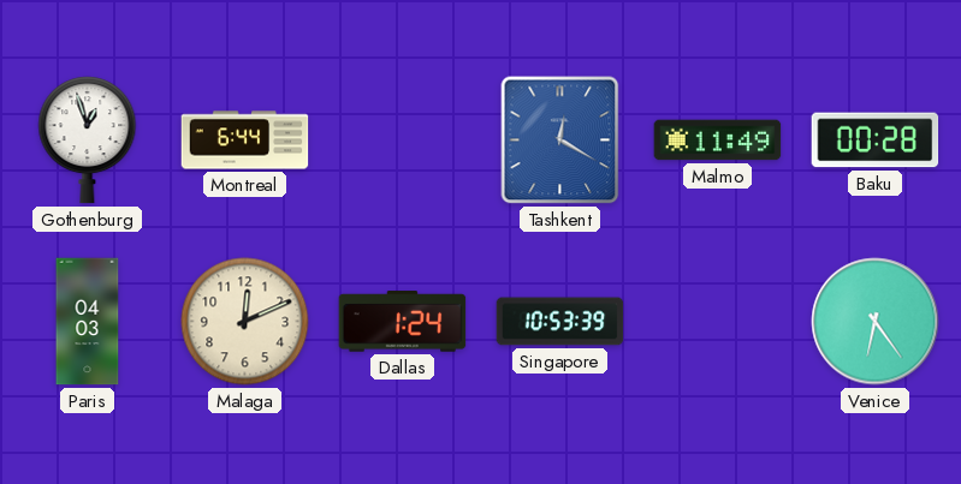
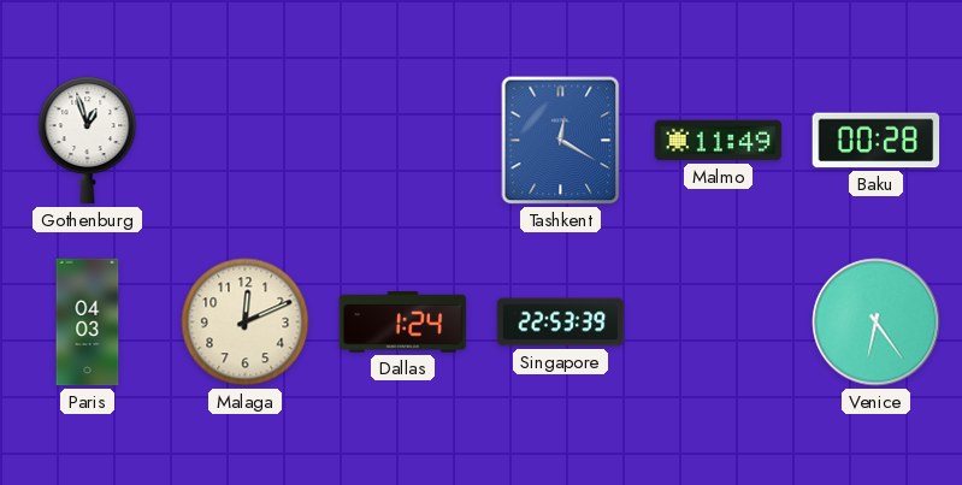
Montreal: 6:44 -> none (245, 141)
Singapore: 10:53 -> 22:53 (561, 323)
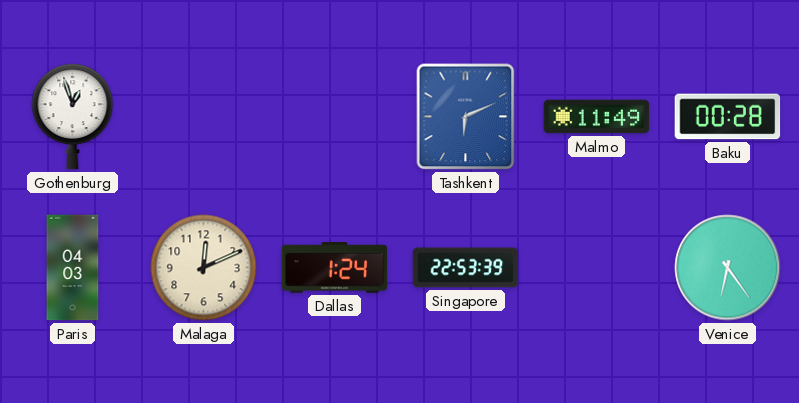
Tashkent: 12:20 -> 6:11 (466, 117)
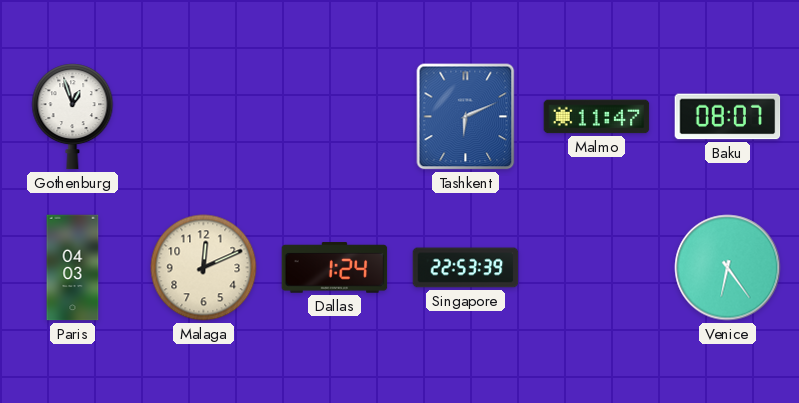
Malmo: 11:49 -> 11:47 (597, 117)
Baku: 00:28 -> 08:07 (728, 117)
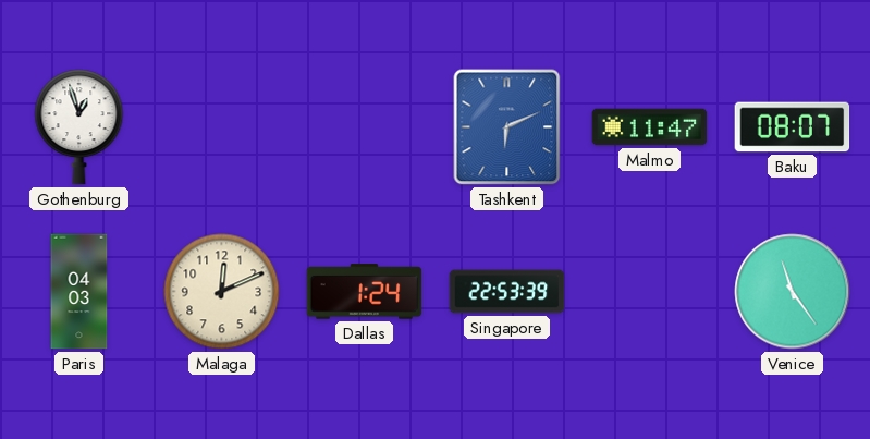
Venice: 6:24 -> 11:24 (793, 292)
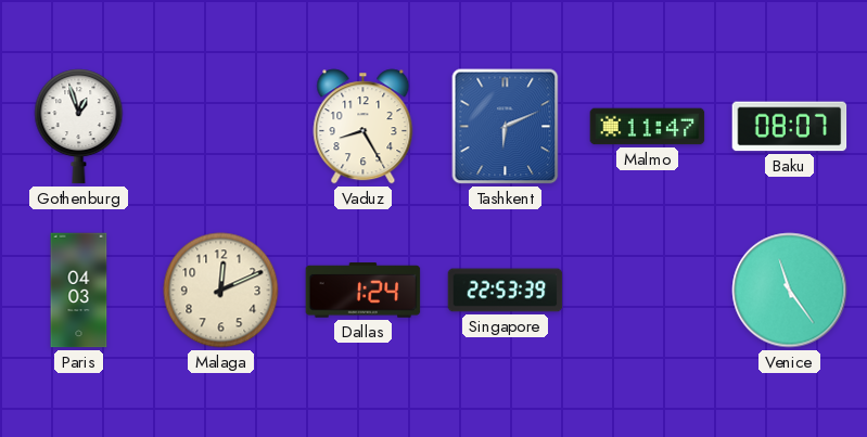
Vaduz: none -> 8:25 (364, 127)
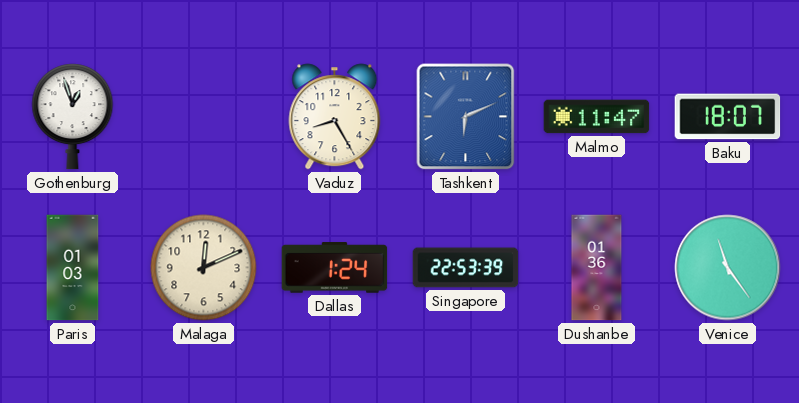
Baku: 08:07 -> 18:07 (728, 117)
Paris: 04:03 -> 01:03 (73, 268)
Dushanbe: none -> 01:36 (597, 268)
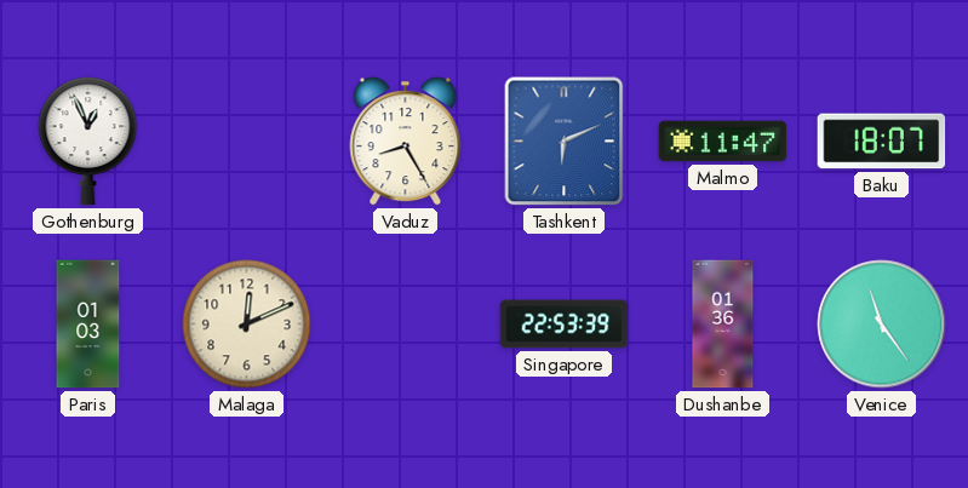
Gothenburg: 12:57 -> 12:56 (88, 142)
Dallas: 1:24 -> none (335, 268)
